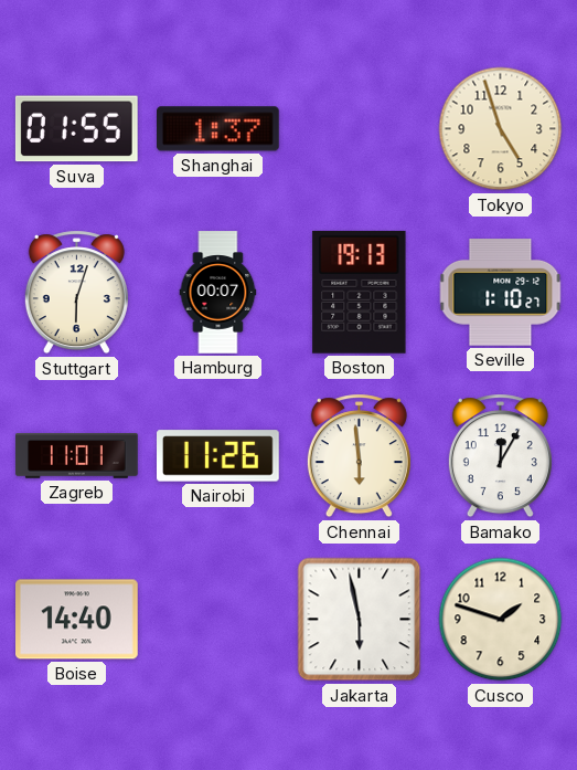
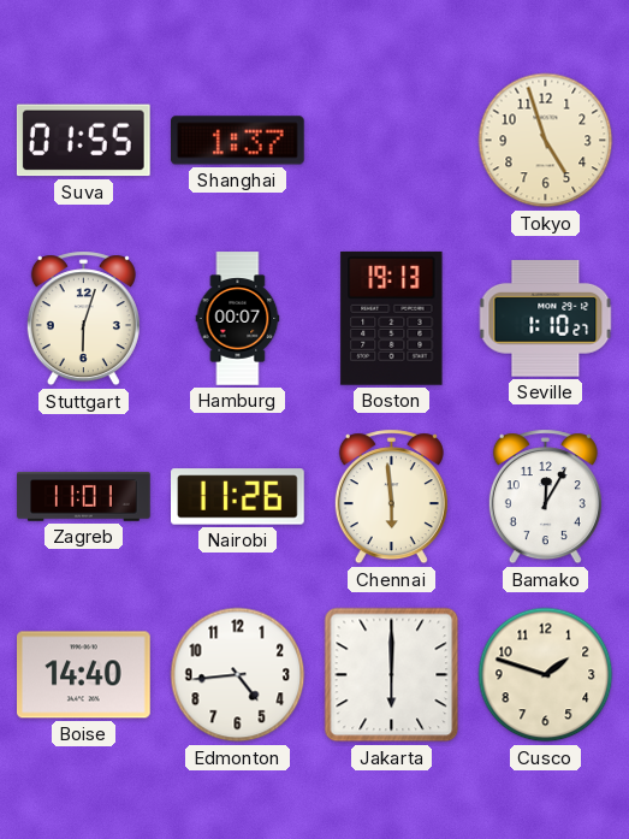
Edmonton: none -> 4:44 (238, 675)
Jakarta: 5:58 -> 6:00 (392, 675)
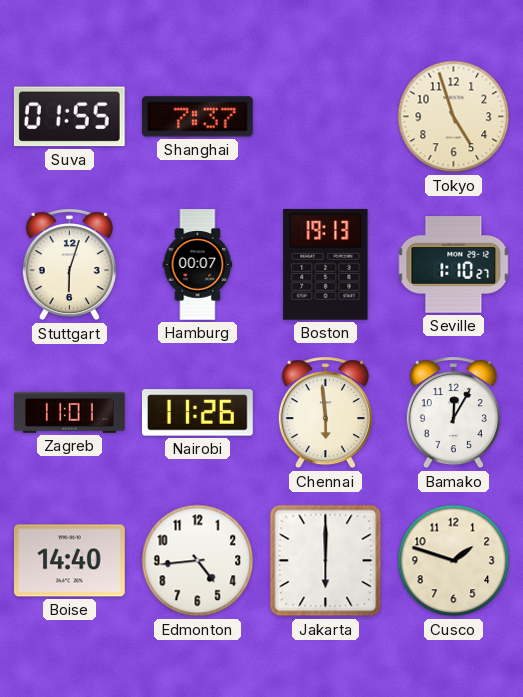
Shanghai: 1:37 -> 7:37 (198, 117)
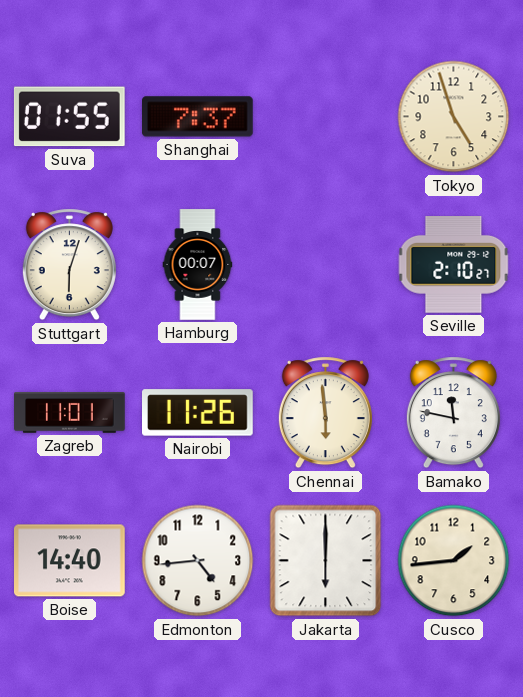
Boston: 19:13 -> none (326, 264)
Seville: 1:10 -> 2:10 (454, 265)
Bamako: 12:05 -> 11:47 (453, 413)
Cusco: 1:48 -> 1:44 (454, 561)
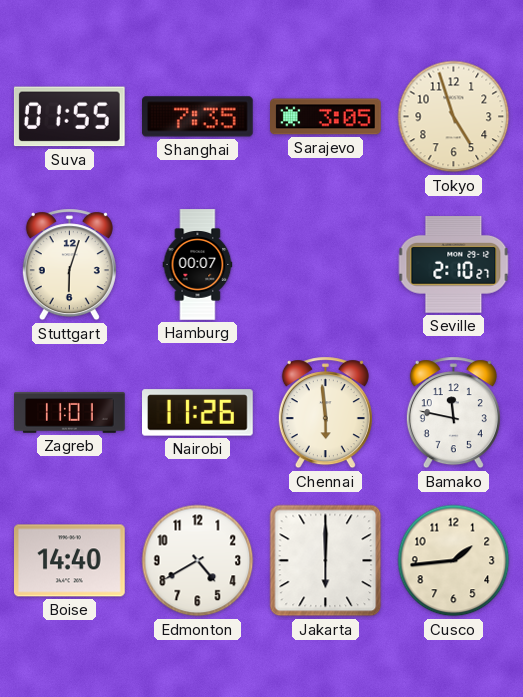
Shanghai: 7:37 -> 7:35 (198, 117)
Sarajevo: none -> 3:05 (326, 117)
Edmonton: 4:44 -> 4:40 (198, 561)
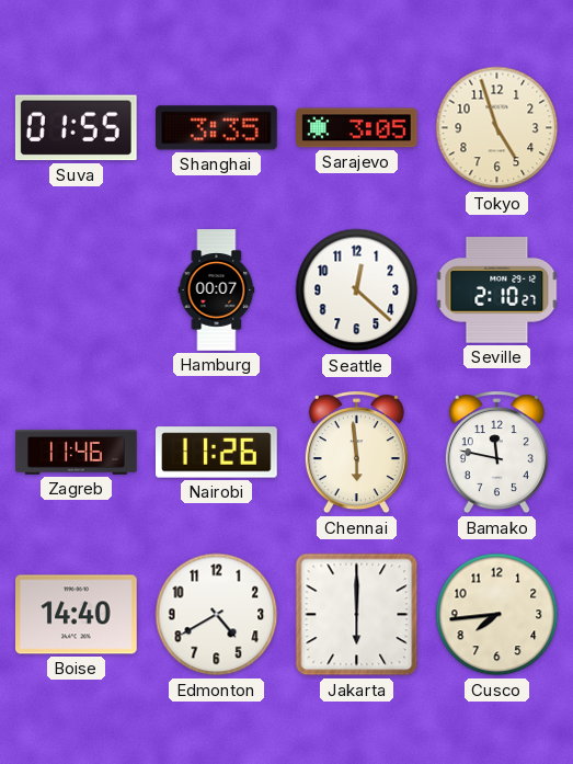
Shanghai: 7:35 -> 3:35 (217, 128)
Stuttgart: 6:03 -> none (69, 265)
Seattle: none -> 12:22 (357, 290)
Zagreb: 11:01 -> 11:46 (77, 453)
Cusco: 1:44 -> 7:44 (497, 615)
